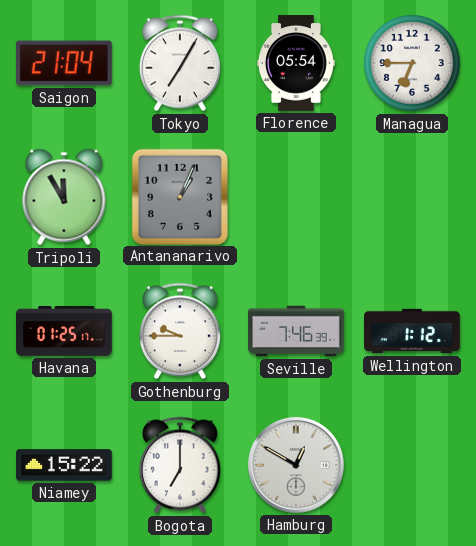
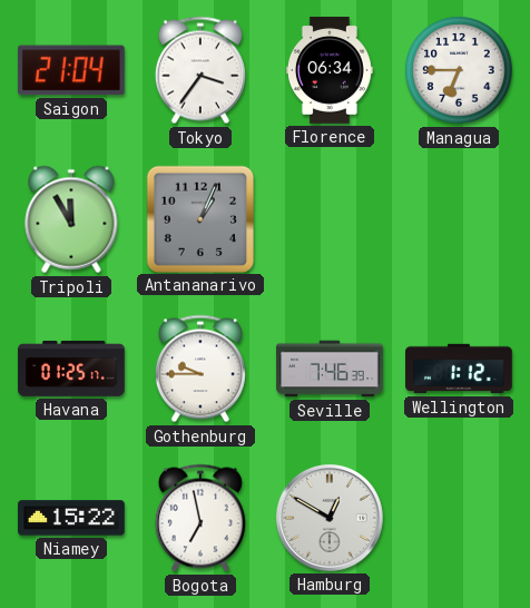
Tokyo: 7:05 -> 3:36 (200, 70)
Florence: 05:54 -> 06:34 (330, 70)
Bogota: 7:00 -> 6:58 (200, 518)
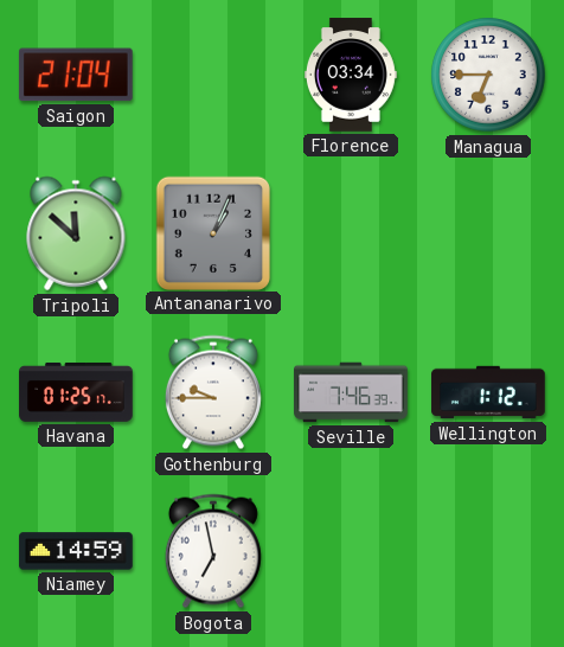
Tokyo: 3:36 -> none (200, 70)
Florence: 06:34 -> 03:34 (351, 75)
Tripoli: 11:55 -> 11:52 (76, 233)
Niamey: 15:22 -> 14:59 (76, 551)
Hamburg: 12:50 -> none (330, 518)
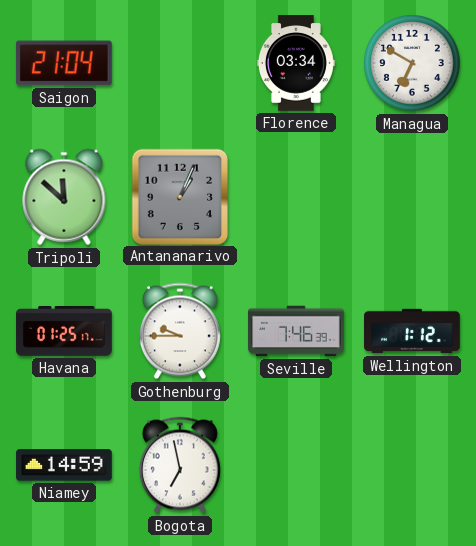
Managua: 6:45 -> 6:50 (412, 63)
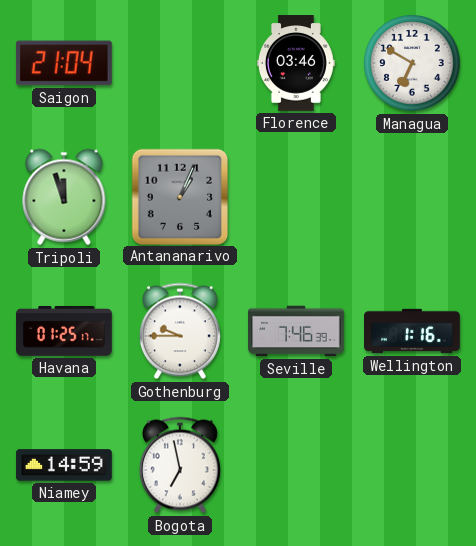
Florence: 03:34 -> 03:46 (296, 63)
Tripoli: 11:52 -> 11:57 (64, 197)
Wellington: 1:12 -> 1:16 (412, 331)
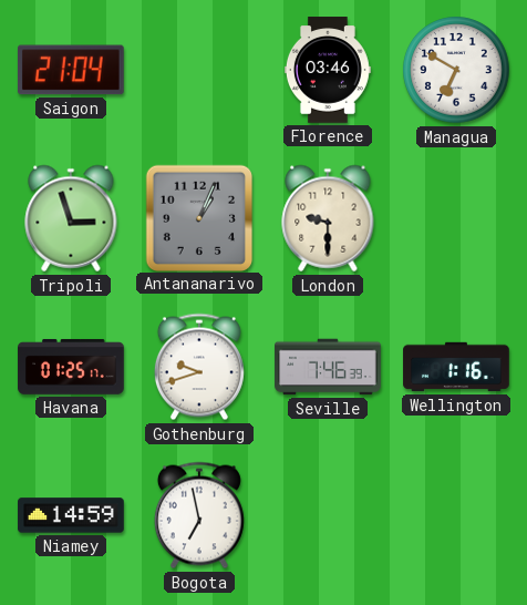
Tripoli: 11:57 -> 2:57 (71, 218)
London: none -> 9:30 (328, 218)
Gothenburg: 9:45 -> 9:42 (199, 367)
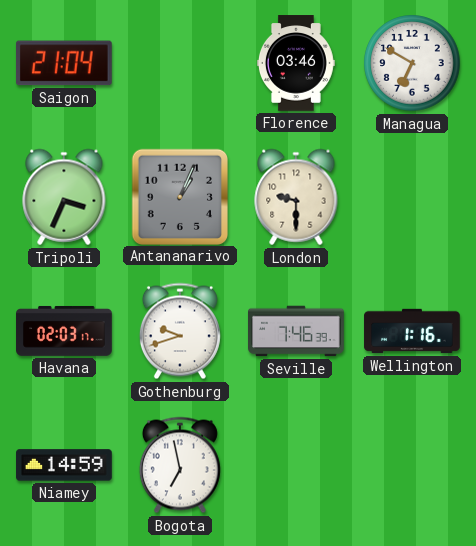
Tripoli: 2:57 -> 3:34 (64, 197)
Havana: 01:25 -> 02:03 (64, 331)
